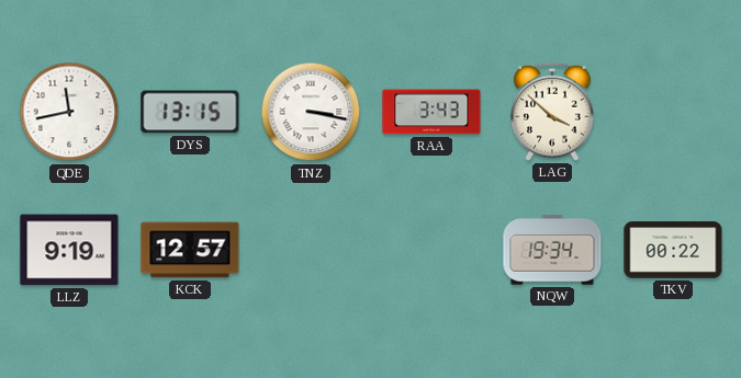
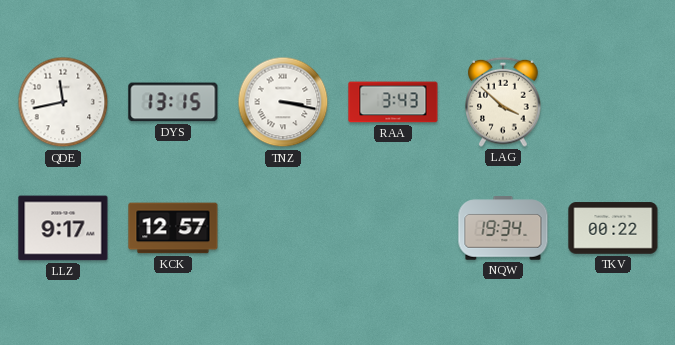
LLZ: 9:19 -> 9:17 (63, 228)
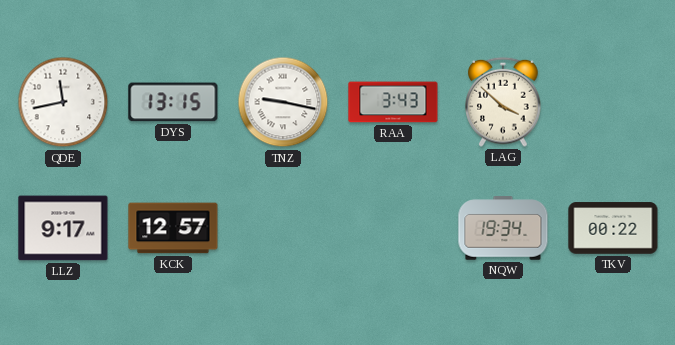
TNZ: 3:17 -> 9:17 (283, 102)
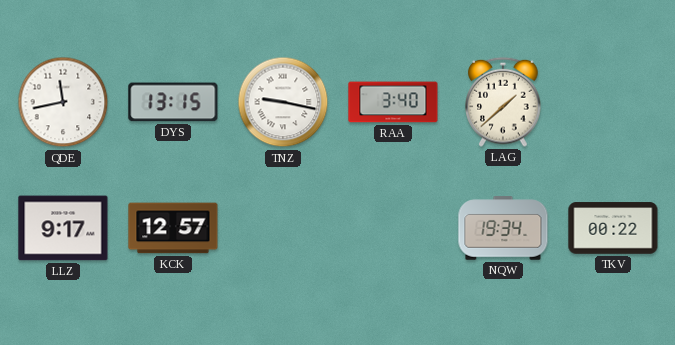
RAA: 3:43 -> 3:40 (393, 102)
LAG: 3:52 -> 1:38 (503, 102)
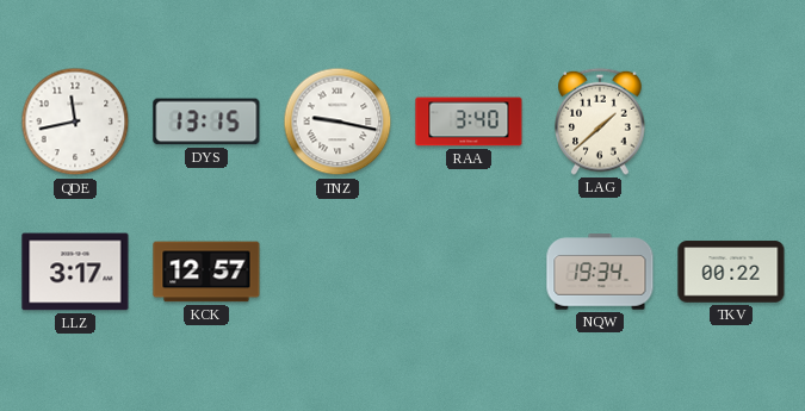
LLZ: 9:17 -> 3:17 (75, 272)
